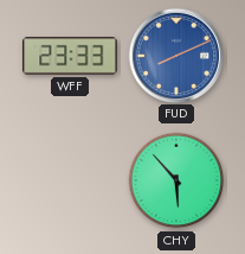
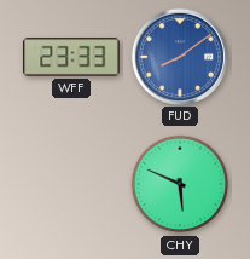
FUD: 8:11 -> 8:09 (179, 56)
CHY: 5:53 -> 5:49 (180, 184)
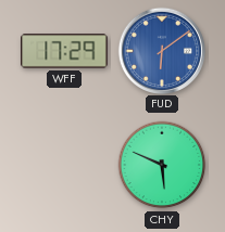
WFF: 23:33 -> 17:29 (64, 51)
FUD: 8:09 -> 6:09 (161, 50)
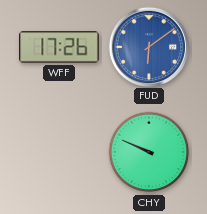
WFF: 17:29 -> 17:26 (59, 47)
CHY: 5:49 -> 9:49 (149, 152)
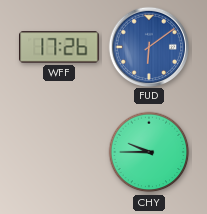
CHY: 9:49 -> 9:45 (149, 152)
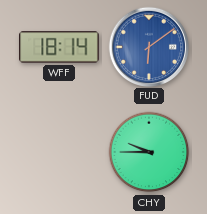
WFF: 17:26 -> 18:14 (59, 47)
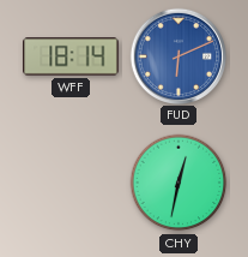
FUD: 6:09 -> 6:11 (177, 55)
CHY: 9:45 -> 12:32 (179, 183)
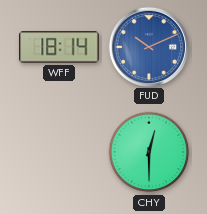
FUD: 6:11 -> 10:11 (148, 46)
CHY: 12:32 -> 12:30 (149, 152)
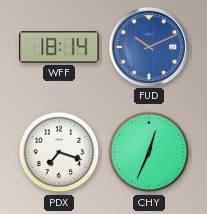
PDX: none -> 7:18 (59, 152)
CHY: 12:30 -> 12:34 (149, 152)
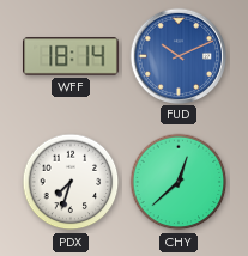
PDX: 7:18 -> 7:33 (71, 182)
CHY: 12:34 -> 12:38 (179, 182)
